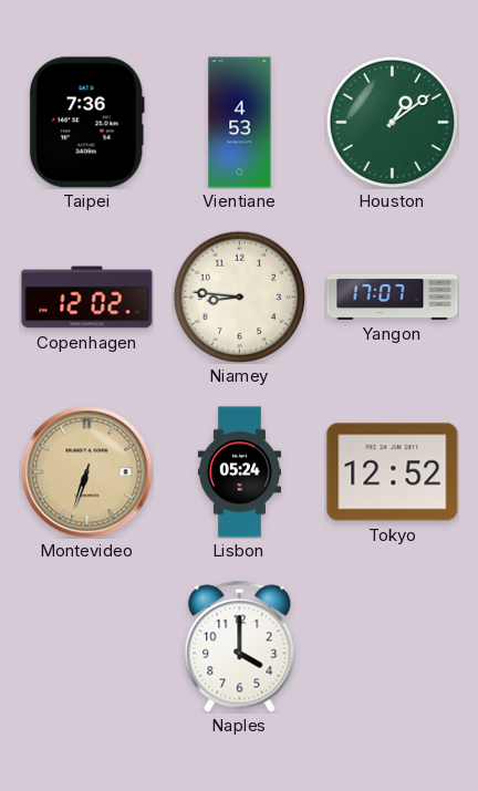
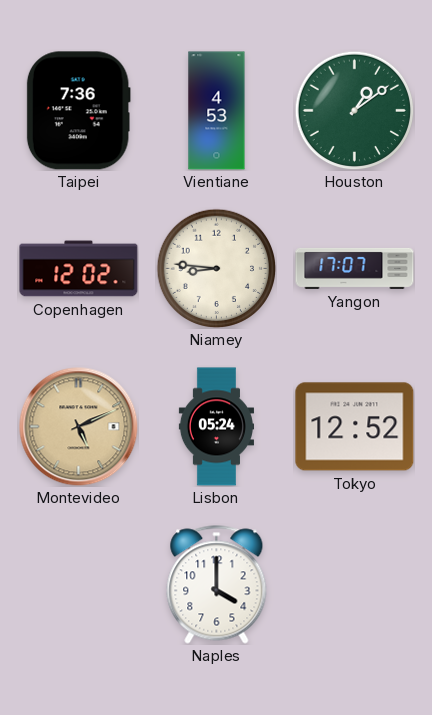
Montevideo: 6:33 -> 5:11 (79, 427)
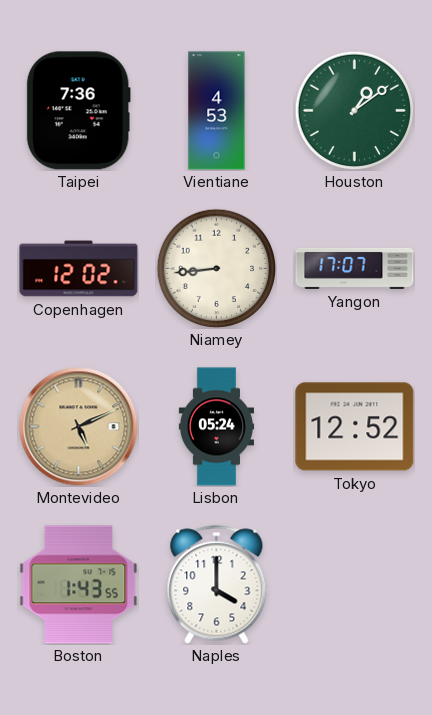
Niamey: 8:46 -> 8:44 (216, 268)
Boston: none -> 1:43 (79, 585)
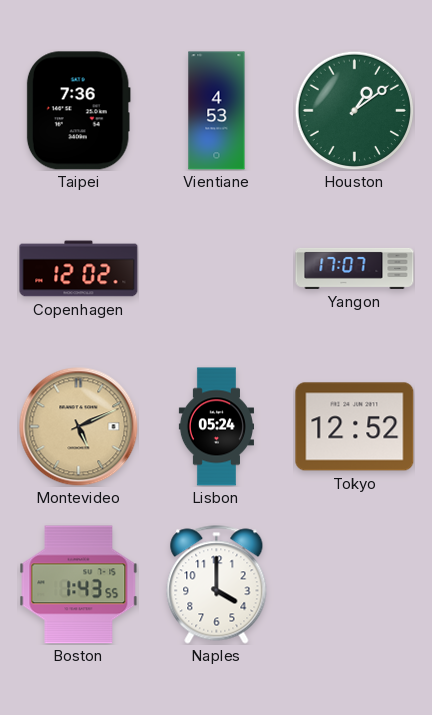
Niamey: 8:44 -> none (216, 268)
